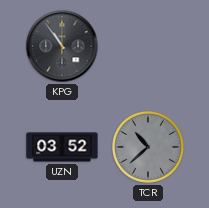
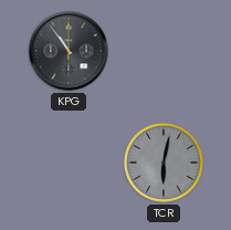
UZN: 03:52 -> none (62, 147)
TCR: 10:38 -> 6:02 (165, 164)
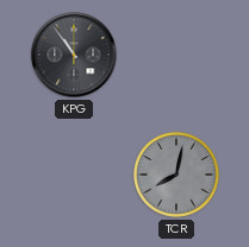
TCR: 6:02 -> 8:02 (178, 176)
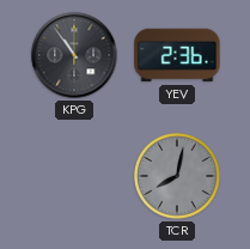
YEV: none -> 2:36 (177, 55)
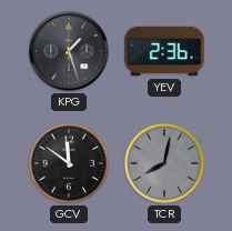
KPG: 10:54 -> 1:27 (69, 51)
GCV: none -> 11:51 (70, 164)
